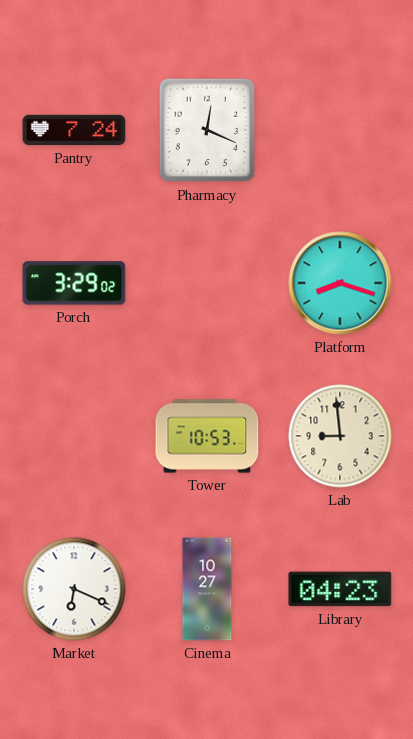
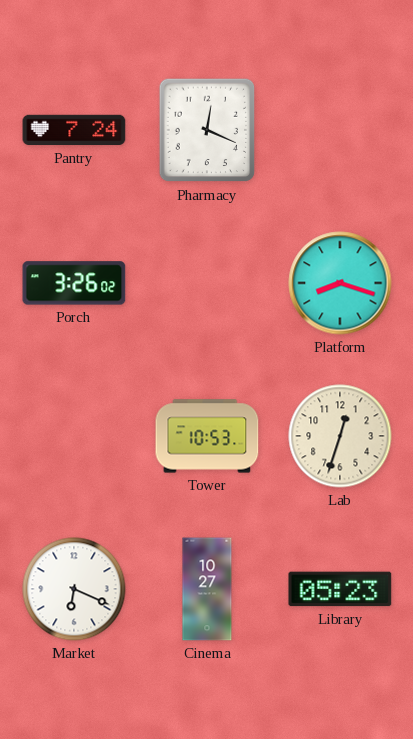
Porch: 3:29 -> 3:26 (74, 283)
Lab: 8:59 -> 12:33 (340, 436)
Library: 04:23 -> 05:23 (340, 589)
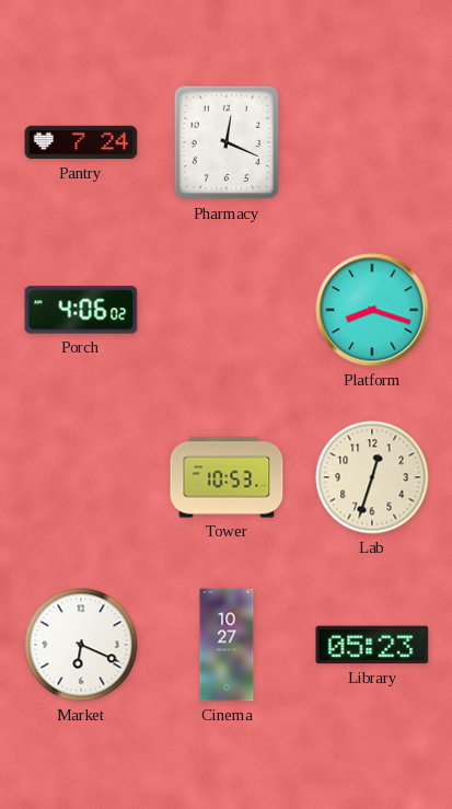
Porch: 3:26 -> 4:06 (81, 310)
